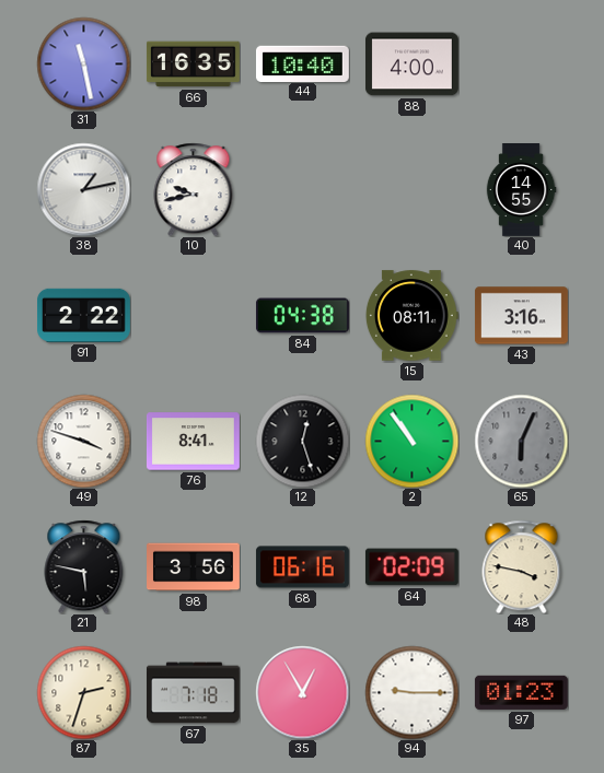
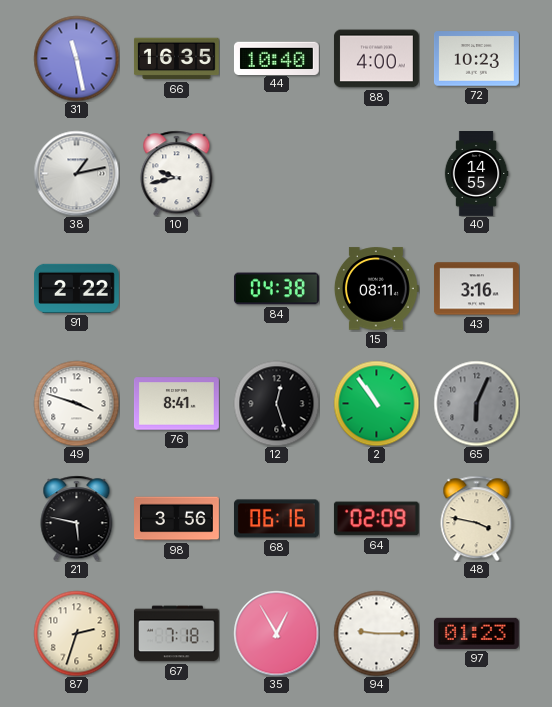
72: none -> 10:23 (476, 59)
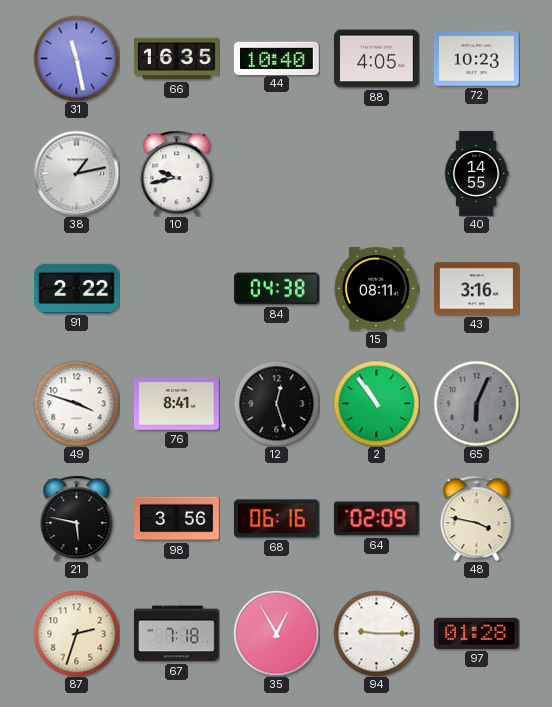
88: 4:00 -> 4:05 (376, 59)
97: 01:23 -> 01:28 (476, 633)
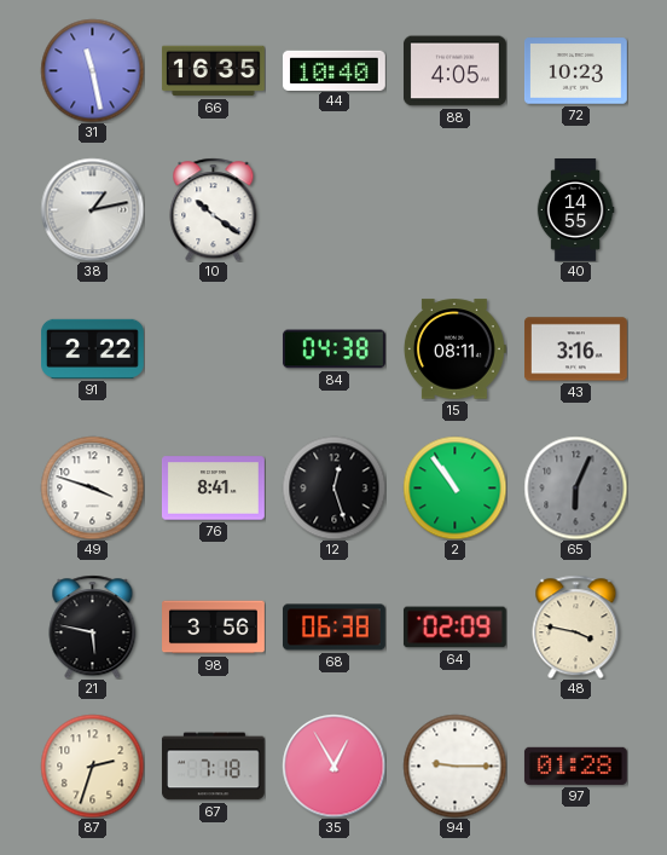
10: 9:43 -> 10:21 (214, 209)
68: 06:16 -> 06:38 (333, 628)
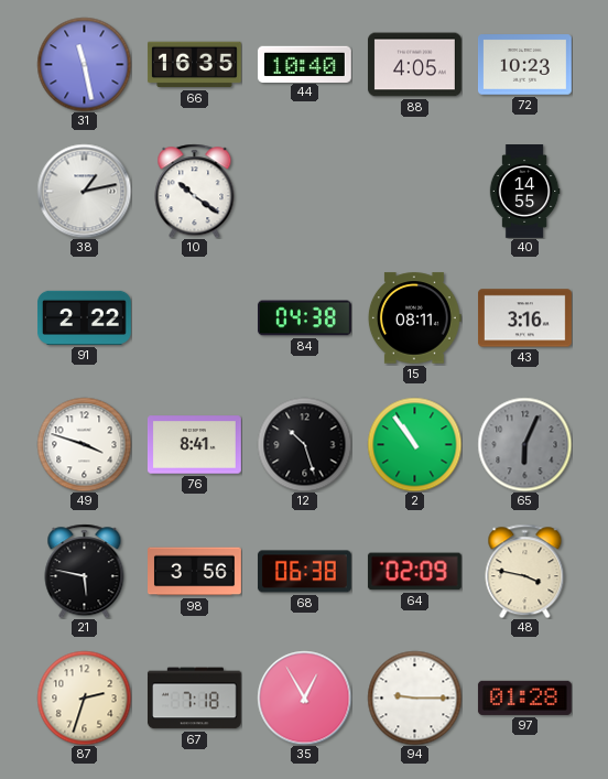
12: 12:27 -> 10:27 (304, 444)
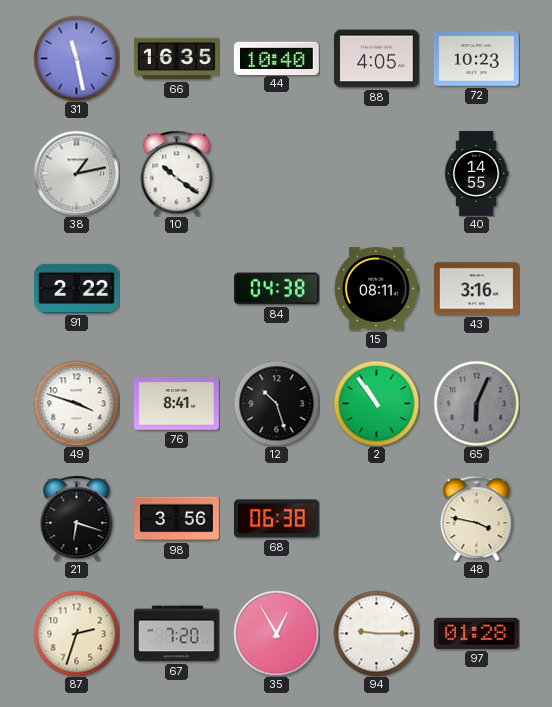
21: 5:47 -> 6:18 (77, 518)
64: 02:09 -> none (414, 572)
67: 7:18 -> 7:20 (176, 634)
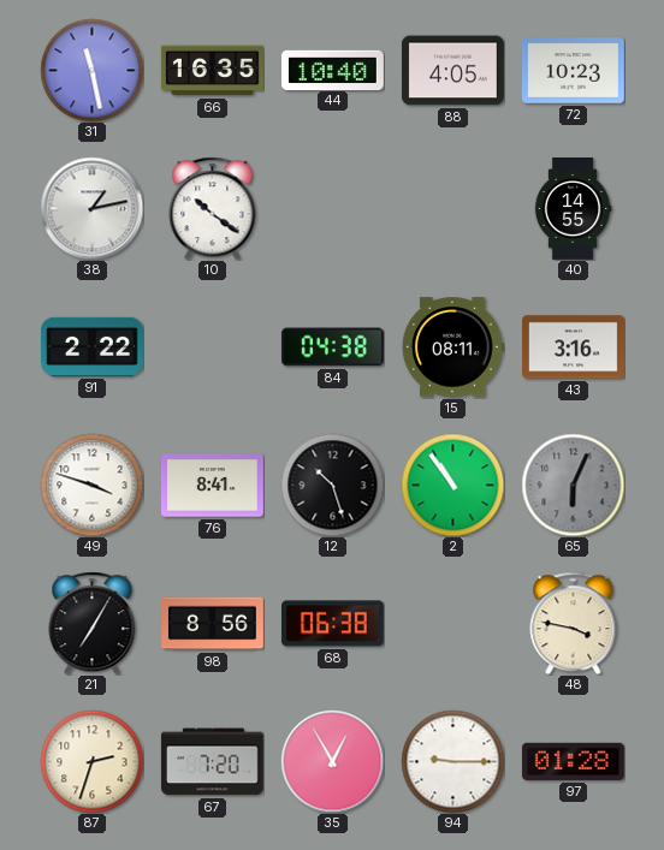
21: 6:18 -> 7:05 (93, 623)
98: 3:56 -> 8:56 (213, 624)
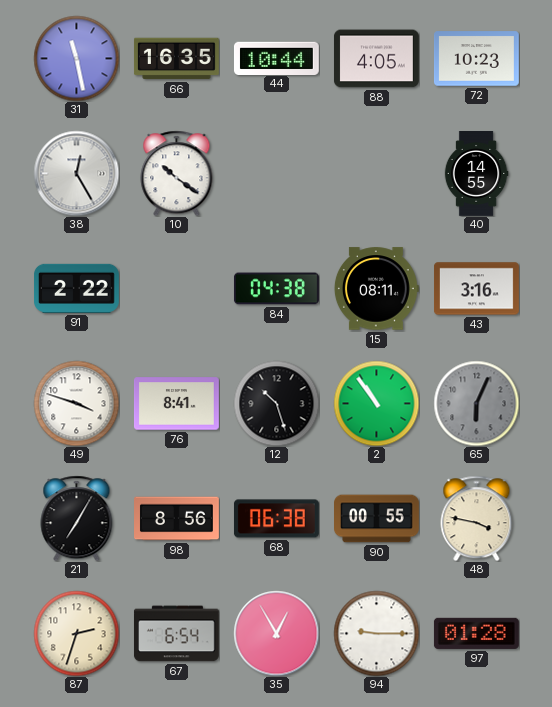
44: 10:40 -> 10:44 (276, 58)
38: 1:13 -> 12:25 (76, 173)
90: none -> 00:55 (377, 519)
67: 7:20 -> 6:54 (176, 634)
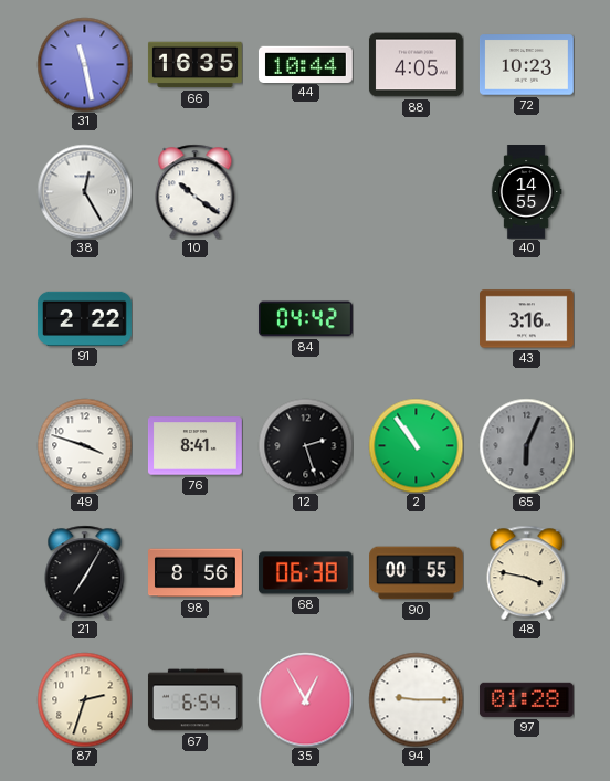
84: 04:38 -> 04:42 (305, 319)
15: 08:11 -> none (376, 289)
12: 10:27 -> 2:27 (305, 445)
